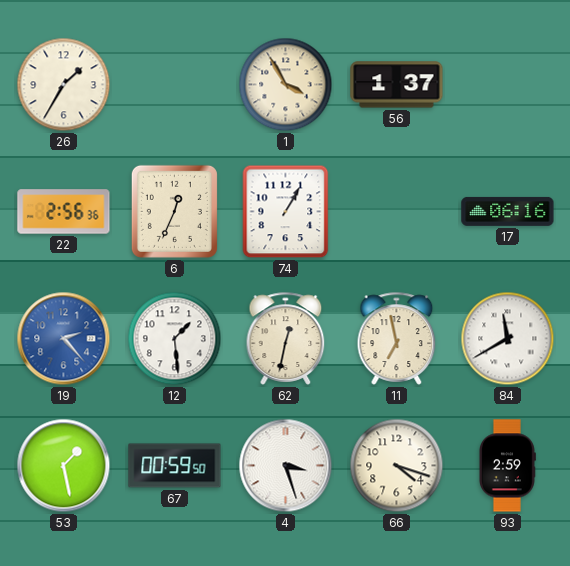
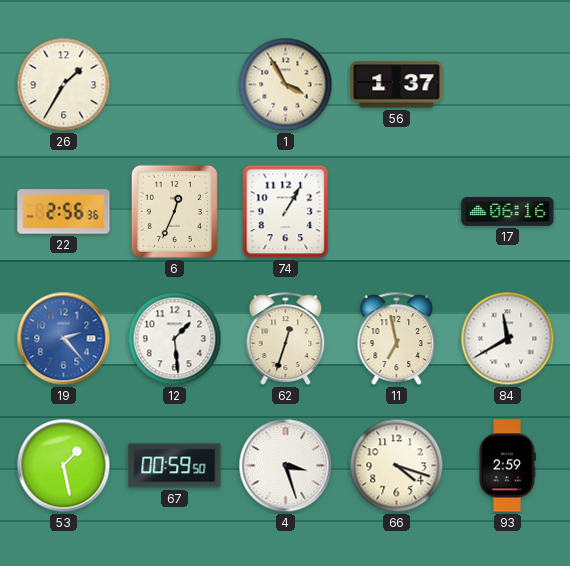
62: 12:32 -> 12:33 (286, 338)
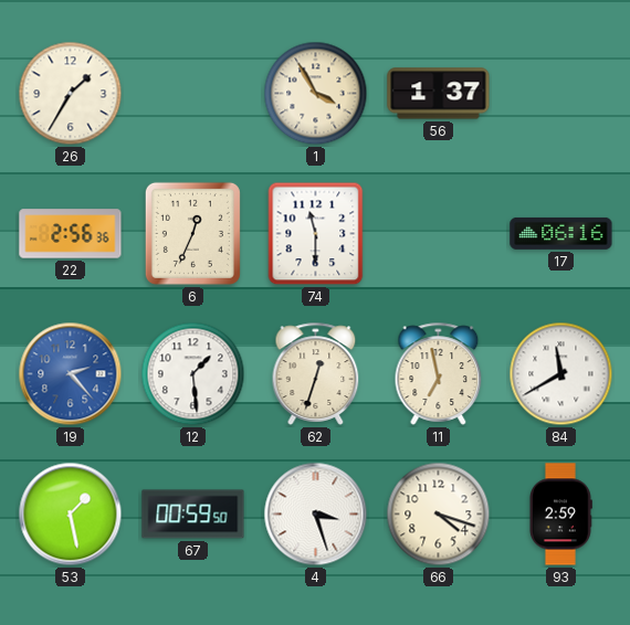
74: 1:05 -> 11:30 (316, 234)
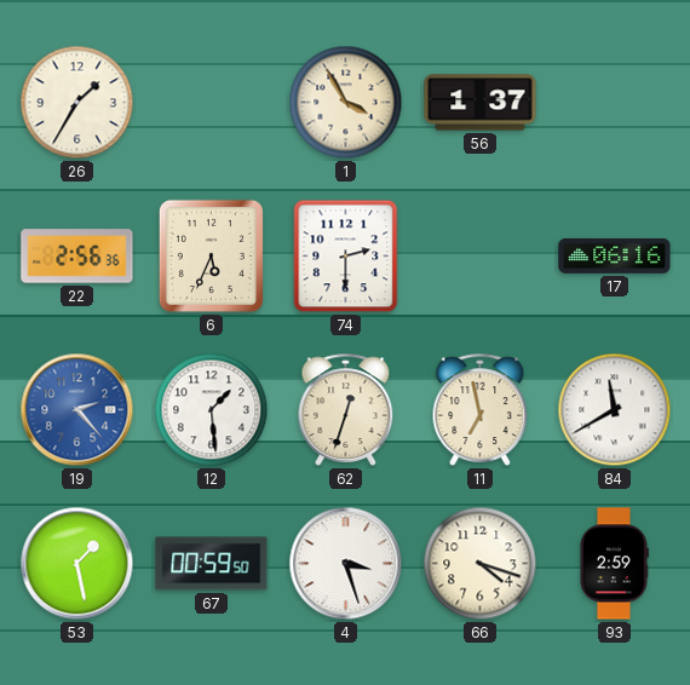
6: 12:34 -> 5:34 (211, 255)
74: 11:30 -> 2:30 (346, 257)
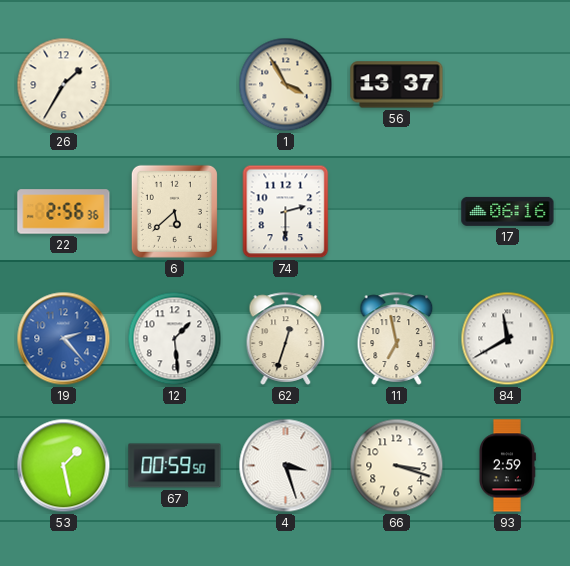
56: 1:37 -> 13:37 (397, 85)
6: 5:34 -> 5:38 (174, 211)
66: 4:18 -> 3:18 (397, 466)
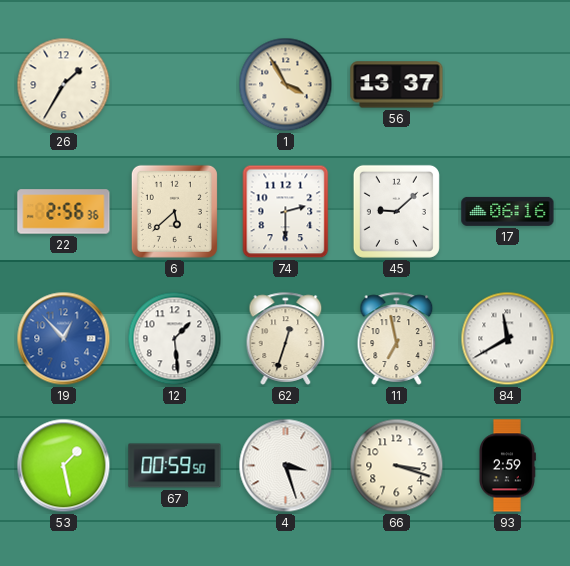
45: none -> 9:08 (396, 211)
19: 2:23 -> 12:53 (64, 339)
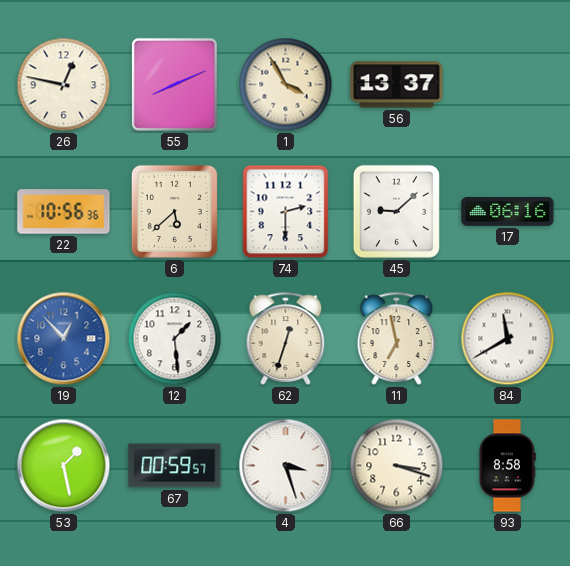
26: 1:35 -> 12:47 (64, 85)
55: none -> 8:11 (174, 84)
22: 2:56 -> 10:56 (64, 212)
67: 00:59:50 -> 00:59:57 (175, 466)
93: 2:59 -> 8:58 (507, 466)
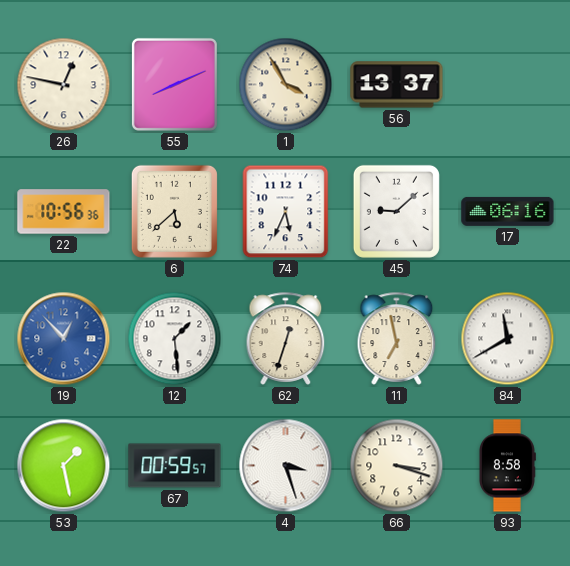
74: 2:30 -> 5:34 (286, 212)
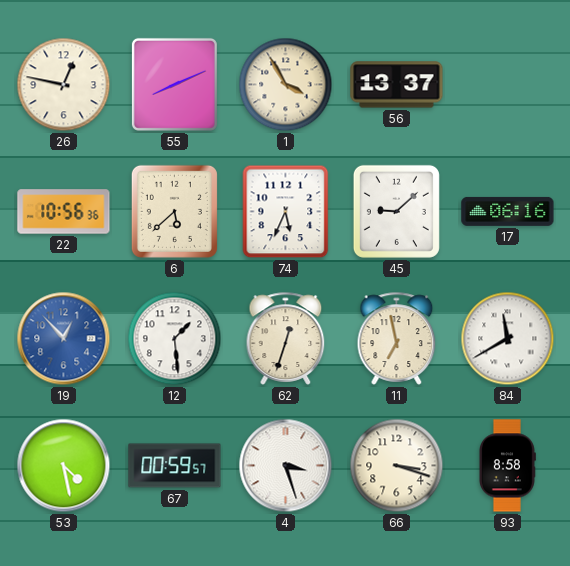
53: 1:28 -> 4:28 (64, 466)
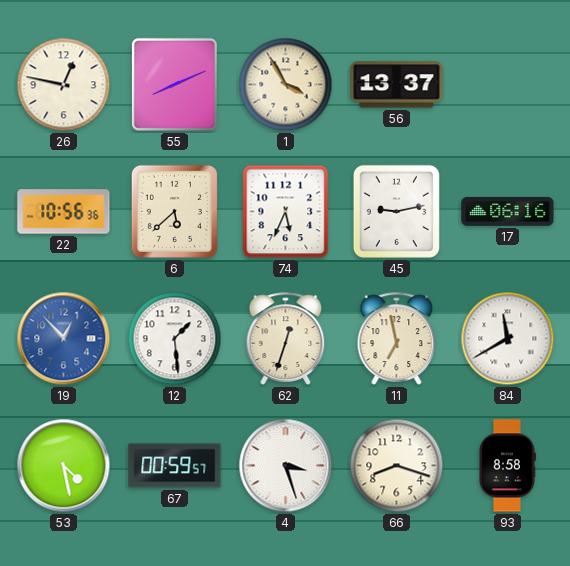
45: 9:08 -> 9:13 (396, 211)
66: 3:18 -> 8:18 (397, 466)
